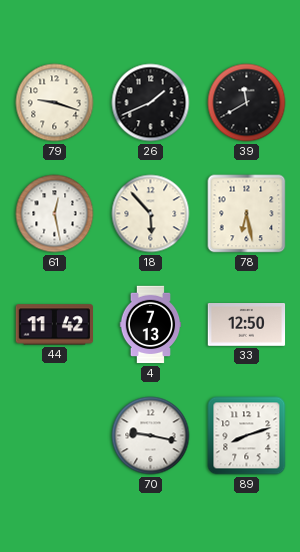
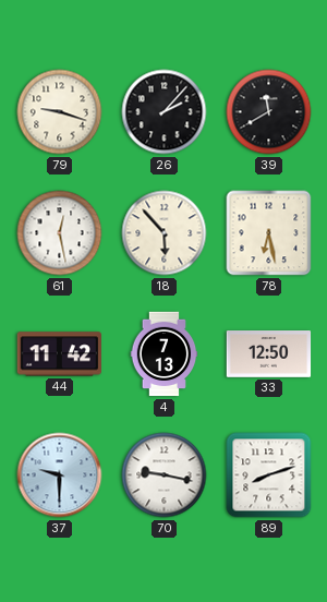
26: 1:41 -> 2:07 (165, 112)
37: none -> 9:30 (60, 475)
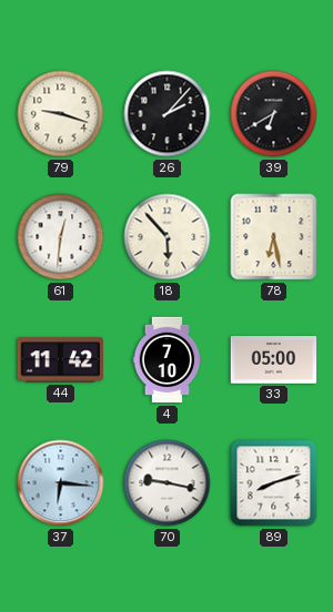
39: 11:40 -> 6:40 (274, 114)
61: 12:28 -> 12:31 (61, 237)
4: 7:13 -> 7:10 (168, 360)
33: 12:50 -> 05:00 (274, 360)
37: 9:30 -> 6:16 (61, 483)
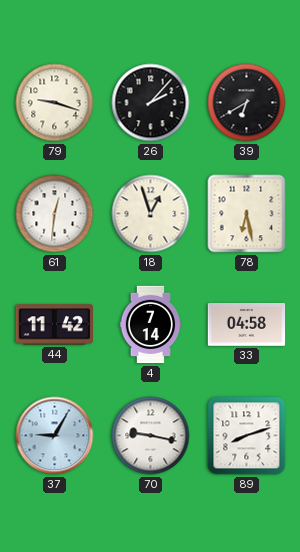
18: 5:53 -> 12:57 (151, 214)
4: 7:10 -> 7:14 (151, 325)
33: 05:00 -> 04:58 (247, 325)
37: 6:16 -> 9:05 (55, 436)
